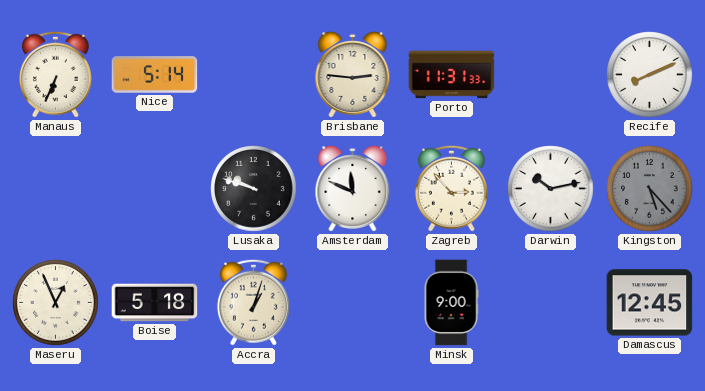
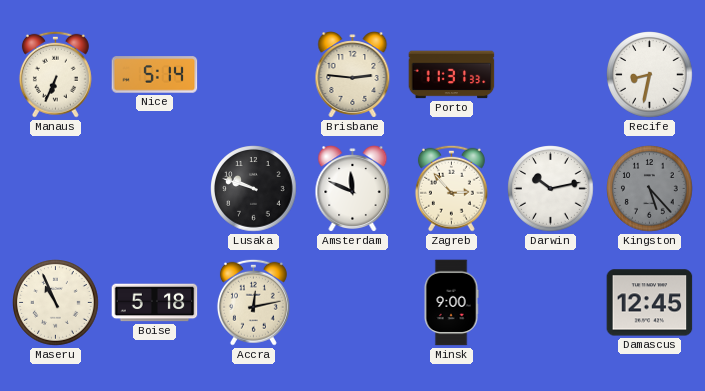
Recife: 8:11 -> 8:32 (650, 75)
Maseru: 12:56 -> 10:56 (56, 303)
Accra: 1:03 -> 12:13 (253, 302)
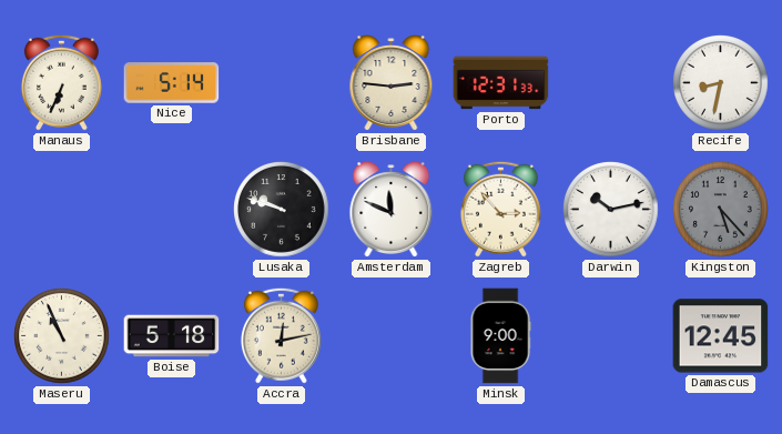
Porto: 11:31 -> 12:31 (501, 83)
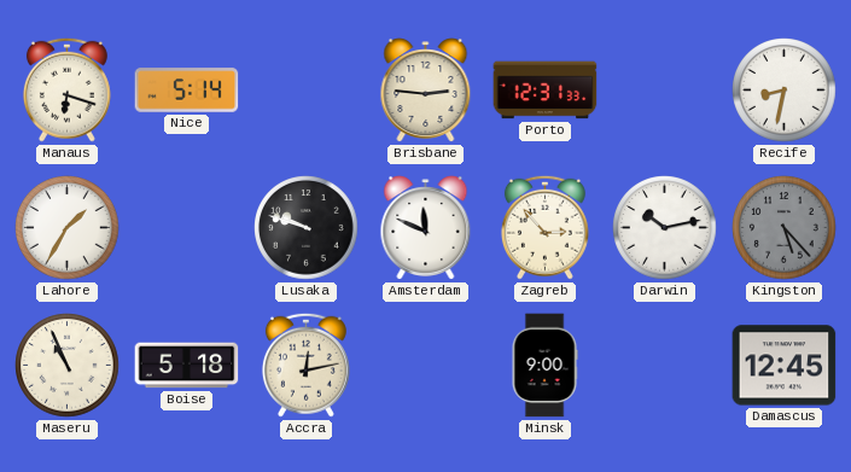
Manaus: 6:34 -> 6:18 (66, 89)
Lahore: none -> 1:35 (68, 228)
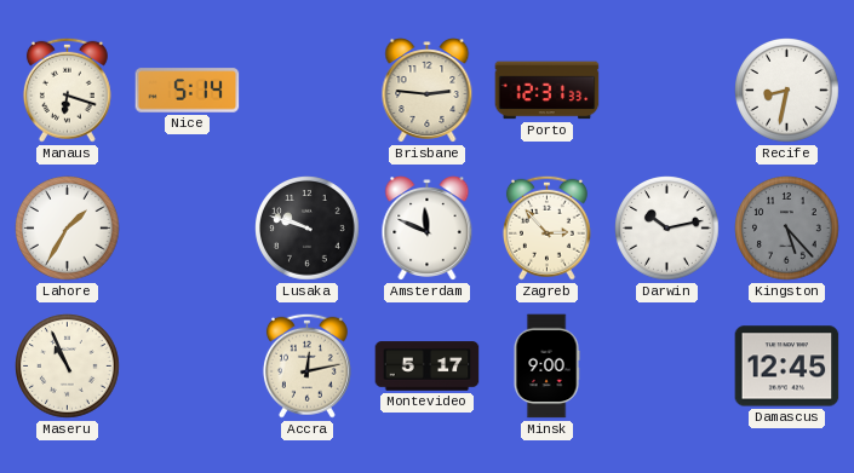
Boise: 5:18 -> none (187, 366)
Montevideo: none -> 5:17 (428, 367)
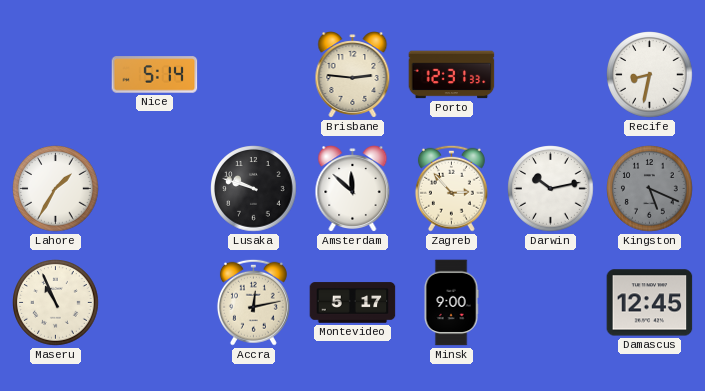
Manaus: 6:18 -> none (67, 90)
Amsterdam: 11:49 -> 11:52 (353, 189)
Kingston: 5:23 -> 5:19 (650, 189)
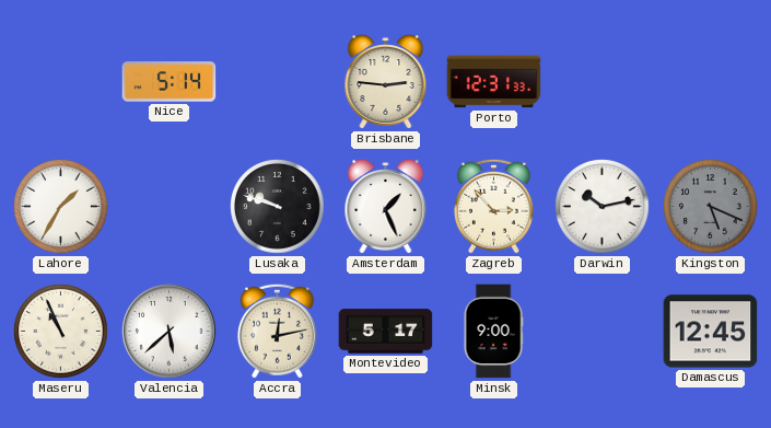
Recife: 8:32 -> none (650, 75)
Amsterdam: 11:52 -> 1:26 (386, 207)
Valencia: none -> 5:38 (170, 332)
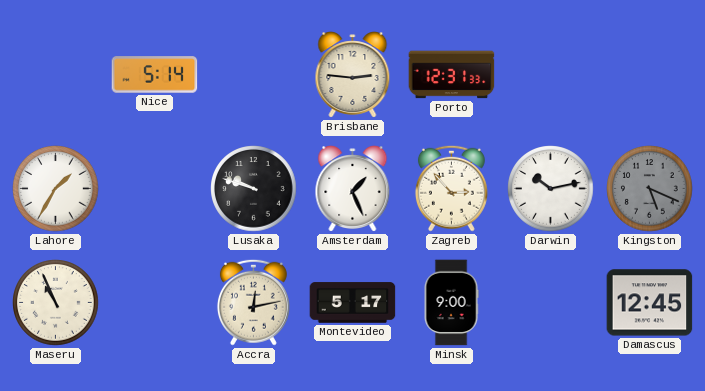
Valencia: 5:38 -> none (170, 332)
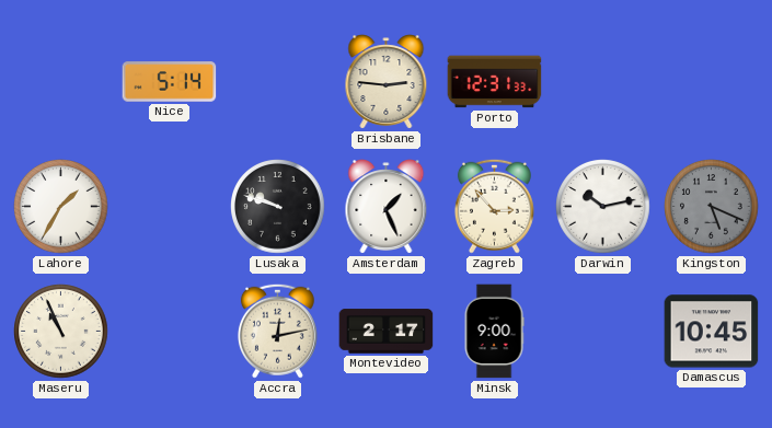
Montevideo: 5:17 -> 2:17 (387, 332)
Damascus: 12:45 -> 10:45 (712, 332)
